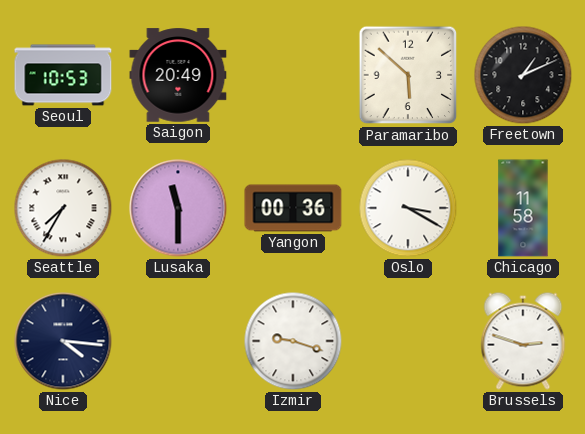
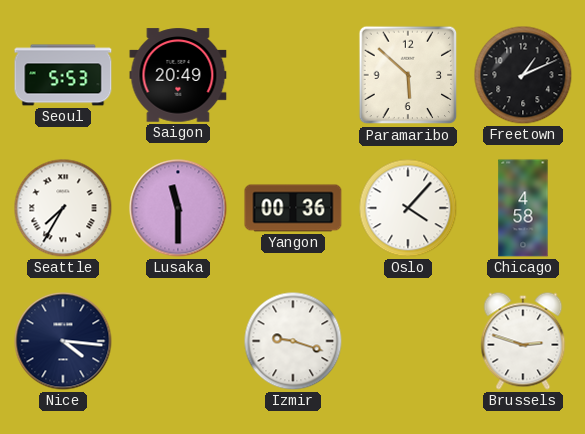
Seoul: 10:53 -> 5:53 (63, 75)
Oslo: 3:20 -> 4:07 (408, 208)
Chicago: 11:58 -> 4:58 (523, 208)
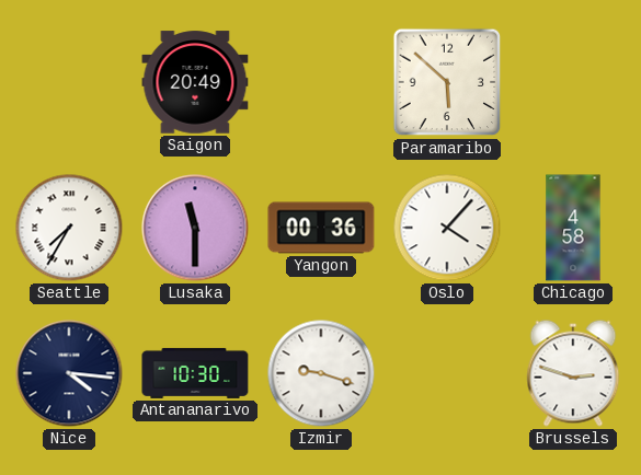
Seoul: 5:53 -> none (63, 75)
Freetown: 1:11 -> none (523, 75)
Antananarivo: none -> 10:30 (195, 373)
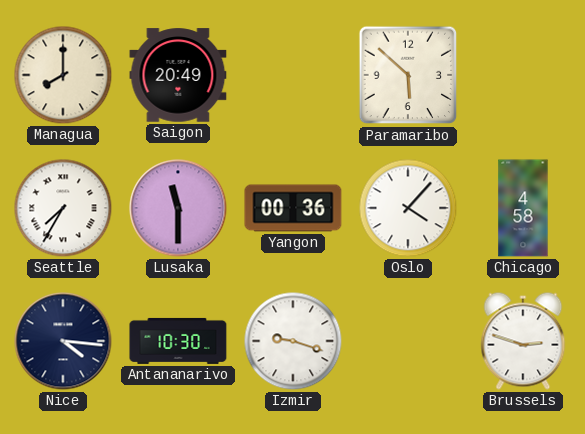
Managua: none -> 8:00 (63, 75)
